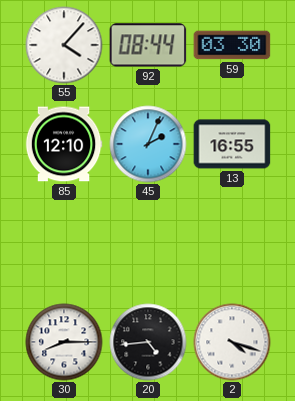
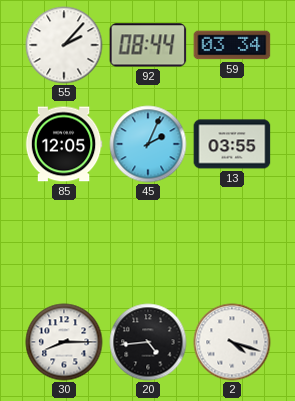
55: 4:07 -> 2:07 (64, 45)
59: 03:30 -> 03:34 (232, 45)
85: 12:10 -> 12:05 (64, 144)
13: 16:55 -> 03:55 (232, 144)
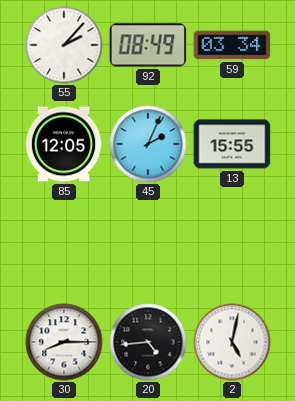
92: 08:44 -> 08:49 (148, 45)
13: 03:55 -> 15:55 (232, 144)
2: 4:18 -> 5:02 (232, 342)
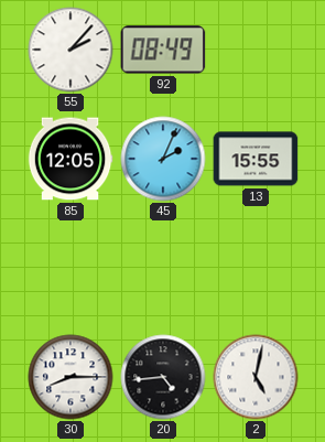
59: 03:34 -> none (232, 45)
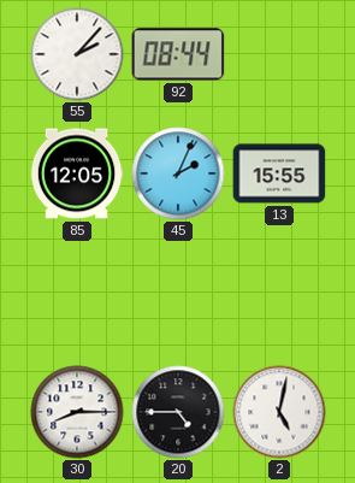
92: 08:49 -> 08:44 (178, 54)
20: 4:44 -> 4:45 (178, 412)
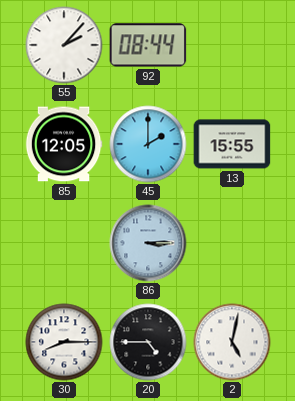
45: 2:04 -> 2:00 (148, 144)
86: none -> 3:15 (148, 243)
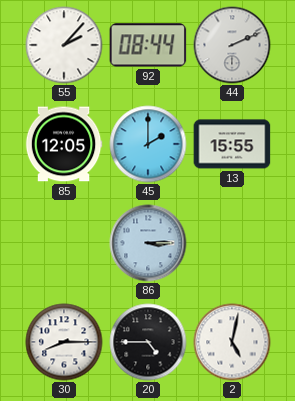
44: none -> 2:11 (232, 45)
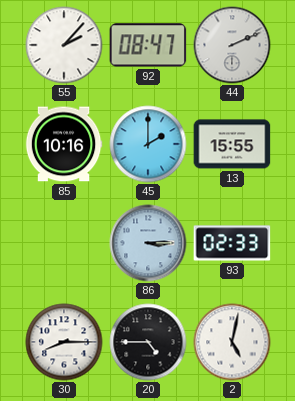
92: 08:44 -> 08:47 (148, 45)
85: 12:05 -> 10:16 (64, 144)
93: none -> 02:33 (232, 243)
